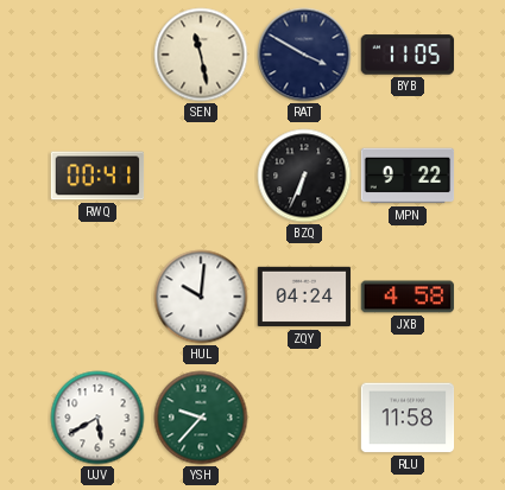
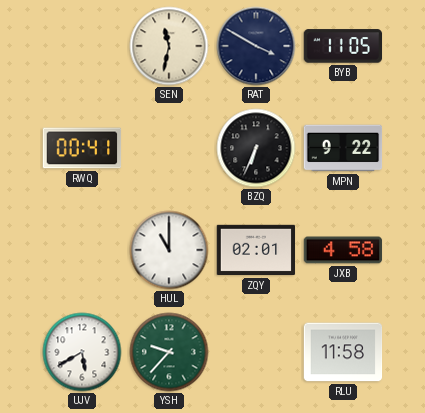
SEN: 11:28 -> 11:32 (169, 46)
HUL: 10:01 -> 11:00 (169, 250)
ZQY: 04:24 -> 02:01 (256, 250)
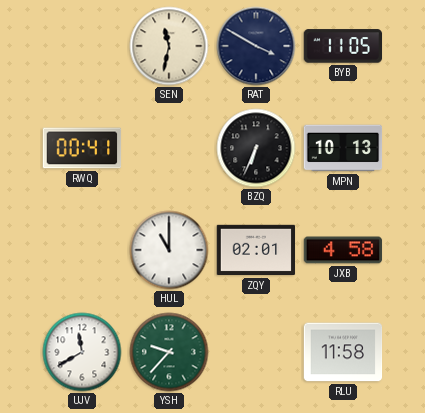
MPN: 9:22 -> 10:13 (343, 148)
UJV: 5:40 -> 11:40 (82, 352)
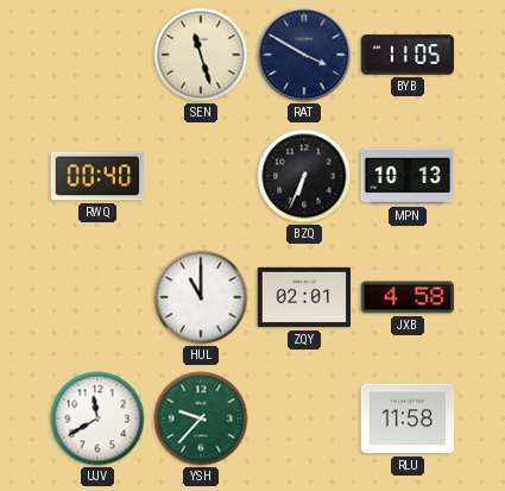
SEN: 11:32 -> 11:27 (201, 55)
RWQ: 00:41 -> 00:40 (97, 176)
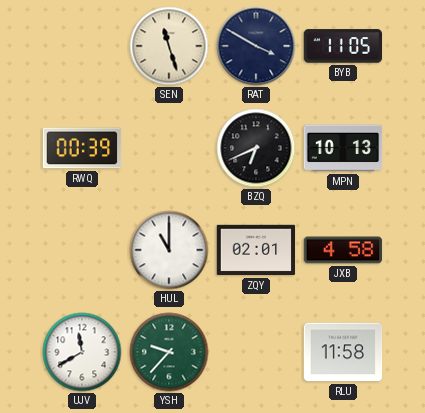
RWQ: 00:40 -> 00:39 (82, 148)
BZQ: 6:34 -> 6:41 (256, 148)
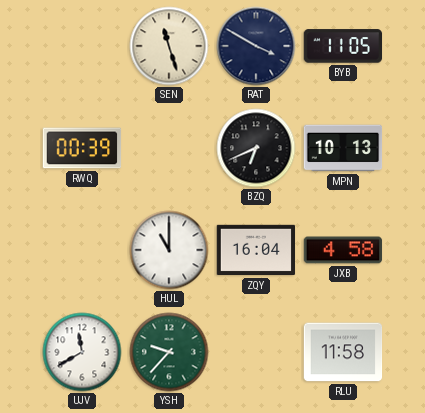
ZQY: 02:01 -> 16:04 (256, 250)
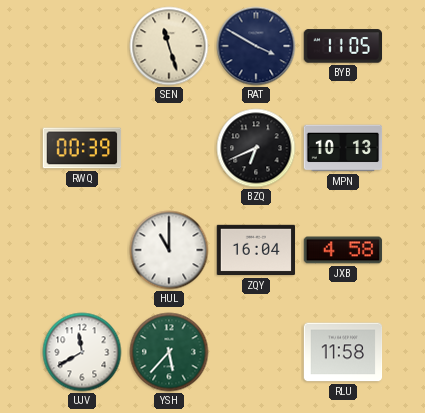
YSH: 9:37 -> 5:37 (169, 352)
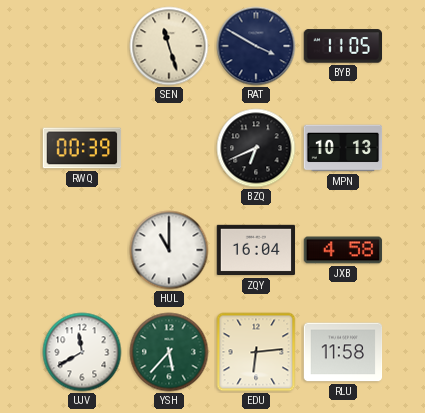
EDU: none -> 6:14 (256, 352)
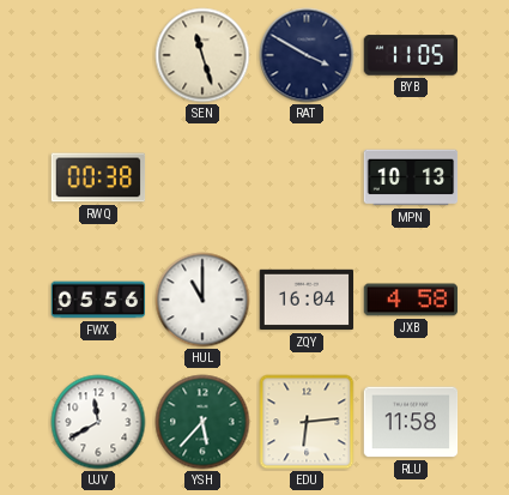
RWQ: 00:39 -> 00:38 (98, 177)
BZQ: 6:41 -> none (256, 148)
FWX: none -> 05:56 (98, 300)
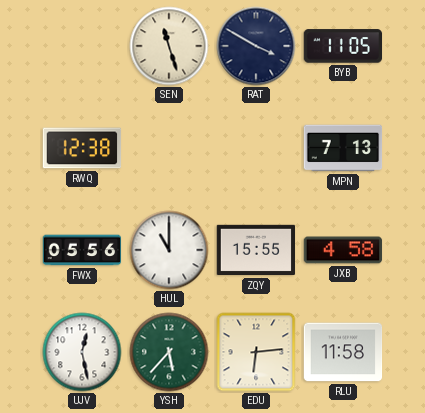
RWQ: 00:38 -> 12:38 (82, 148)
MPN: 10:13 -> 7:13 (343, 148)
ZQY: 16:04 -> 15:55 (256, 250)
UJV: 11:40 -> 12:28 (82, 352)
